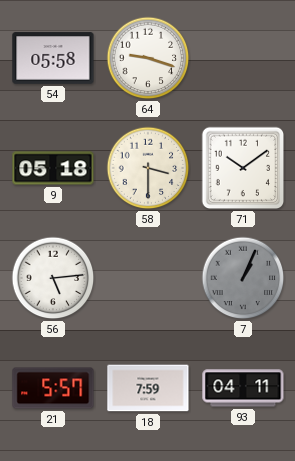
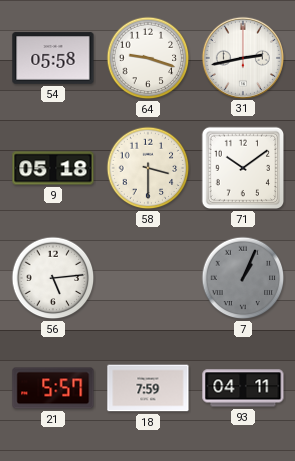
31: none -> 2:43 (242, 57)
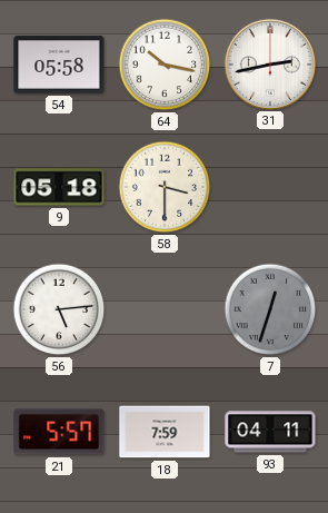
64: 9:18 -> 10:17 (165, 65)
71: 10:09 -> none (243, 168)
7: 1:04 -> 12:33 (270, 309)
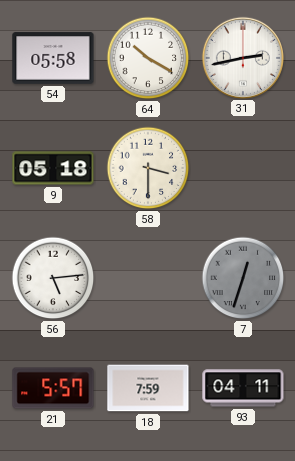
64: 10:17 -> 10:20 (148, 58)
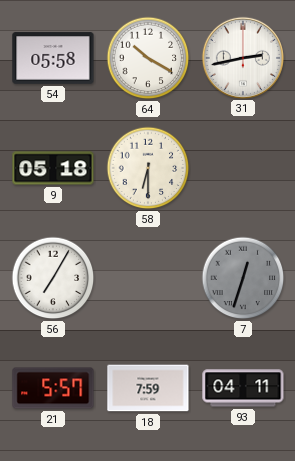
58: 3:30 -> 6:30 (148, 168)
56: 5:14 -> 7:05 (53, 278)
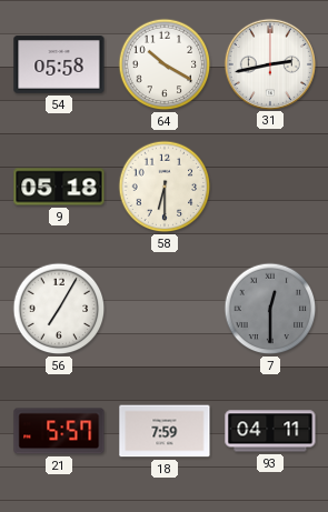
7: 12:33 -> 12:30 (270, 309)
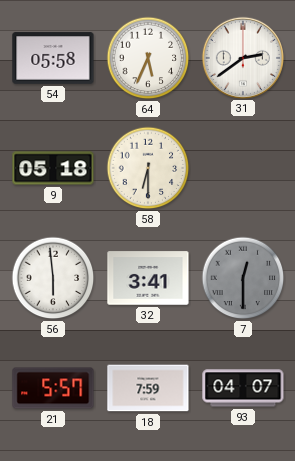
64: 10:20 -> 5:34 (148, 58)
31: 2:43 -> 2:39 (242, 57)
56: 7:05 -> 5:59 (53, 278)
32: none -> 3:41 (148, 278)
93: 04:11 -> 04:07 (243, 388)
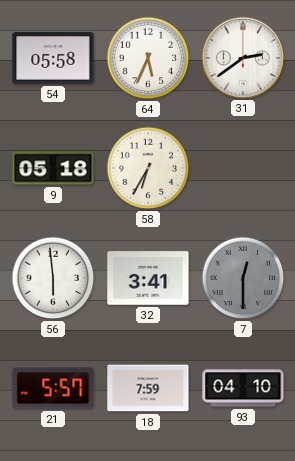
58: 6:30 -> 6:35 (148, 168)
93: 04:07 -> 04:10 (243, 388)
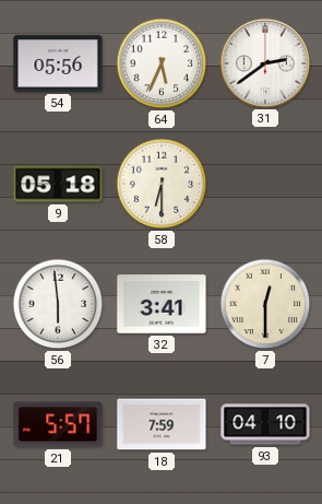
54: 05:58 -> 05:56 (58, 63)
58: 6:35 -> 6:30 (162, 184)
7 dial: grey -> cream (265, 304)
